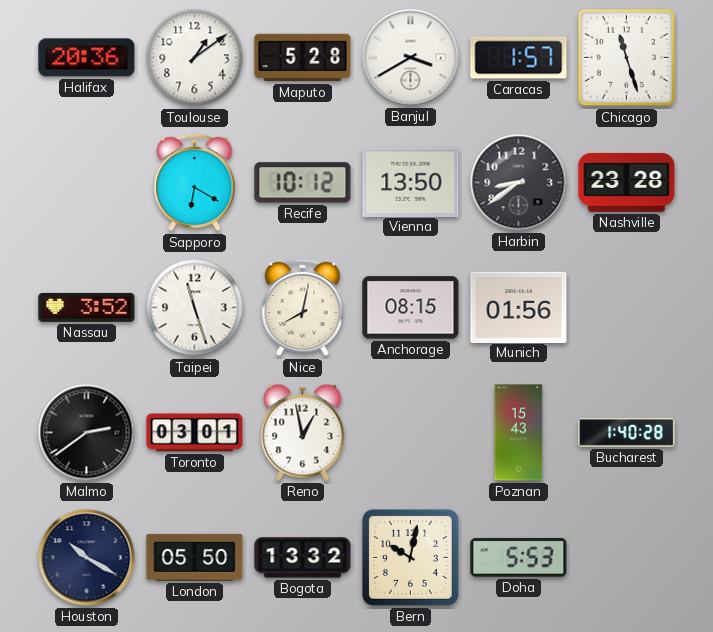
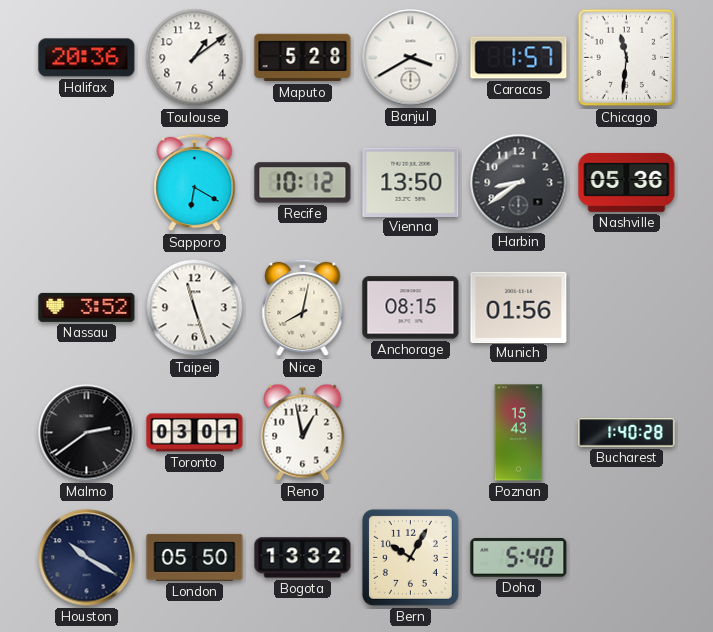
Chicago: 11:27 -> 11:31 (627, 58)
Nashville: 23:28 -> 05:36 (627, 182)
Bern: 10:02 -> 10:05 (410, 557)
Doha: 5:53 -> 5:40 (519, 557)
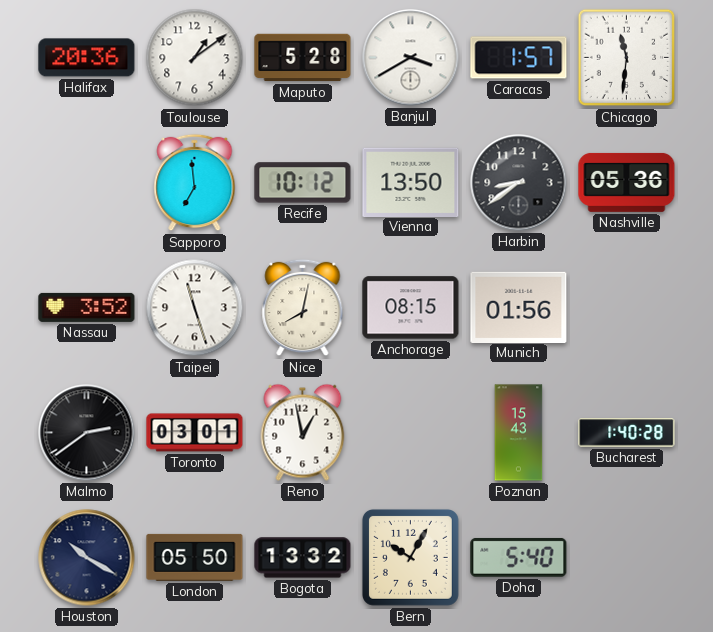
Sapporo: 6:20 -> 6:59 (195, 183)
